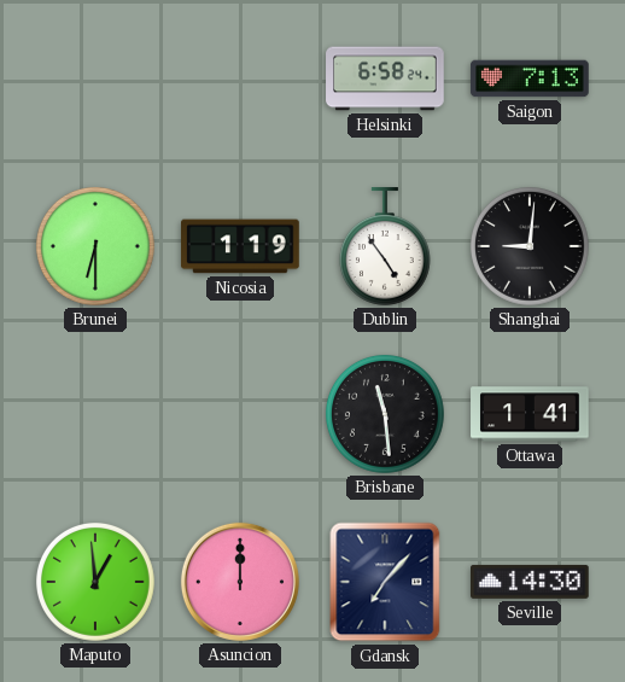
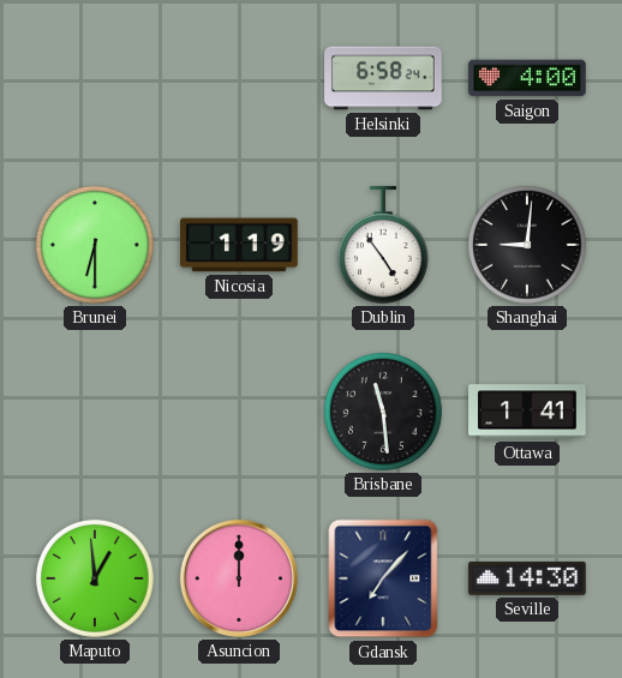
Saigon: 7:13 -> 4:00 (527, 78)
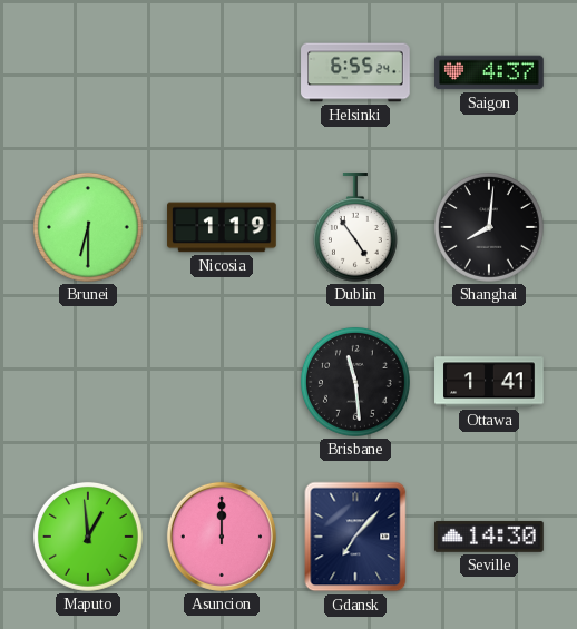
Helsinki: 6:58 -> 6:55 (355, 72)
Saigon: 4:00 -> 4:37 (489, 72)
Shanghai: 9:01 -> 8:01 (489, 227)
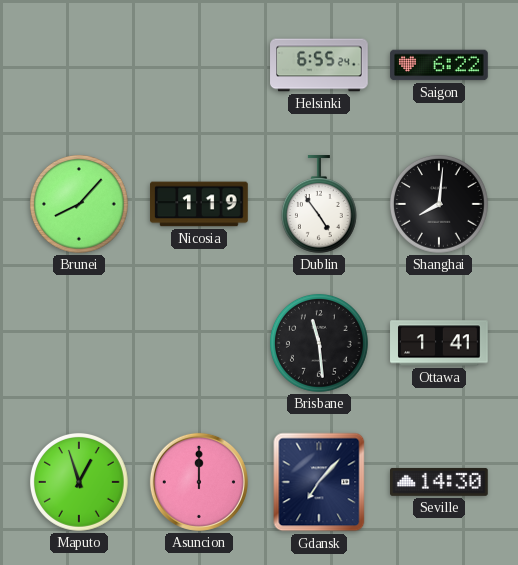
Saigon: 4:37 -> 6:22 (439, 65)
Brunei: 6:30 -> 8:07 (79, 204)
Maputo: 12:59 -> 12:57 (79, 482)
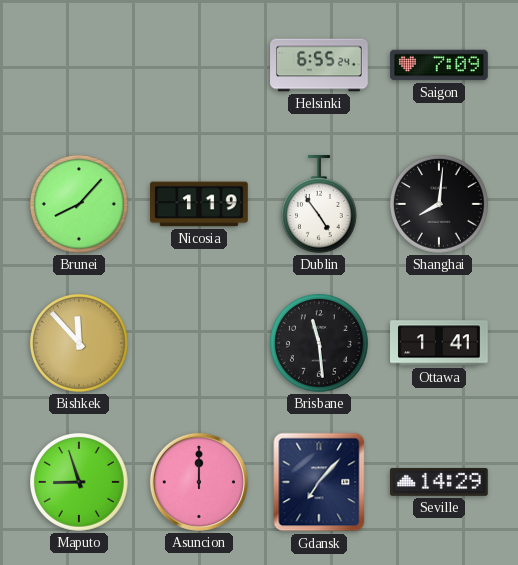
Saigon: 6:22 -> 7:09 (439, 65)
Bishkek: none -> 11:53 (79, 343)
Maputo: 12:57 -> 8:57 (79, 482)
Seville: 14:30 -> 14:29 (440, 482)
